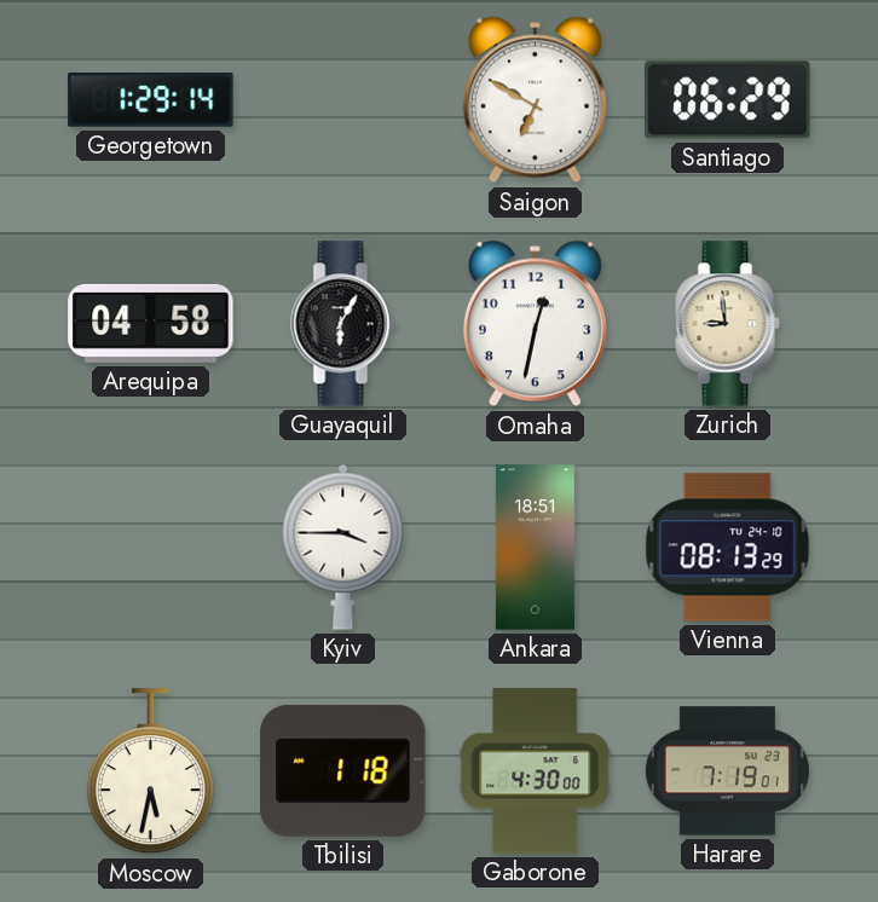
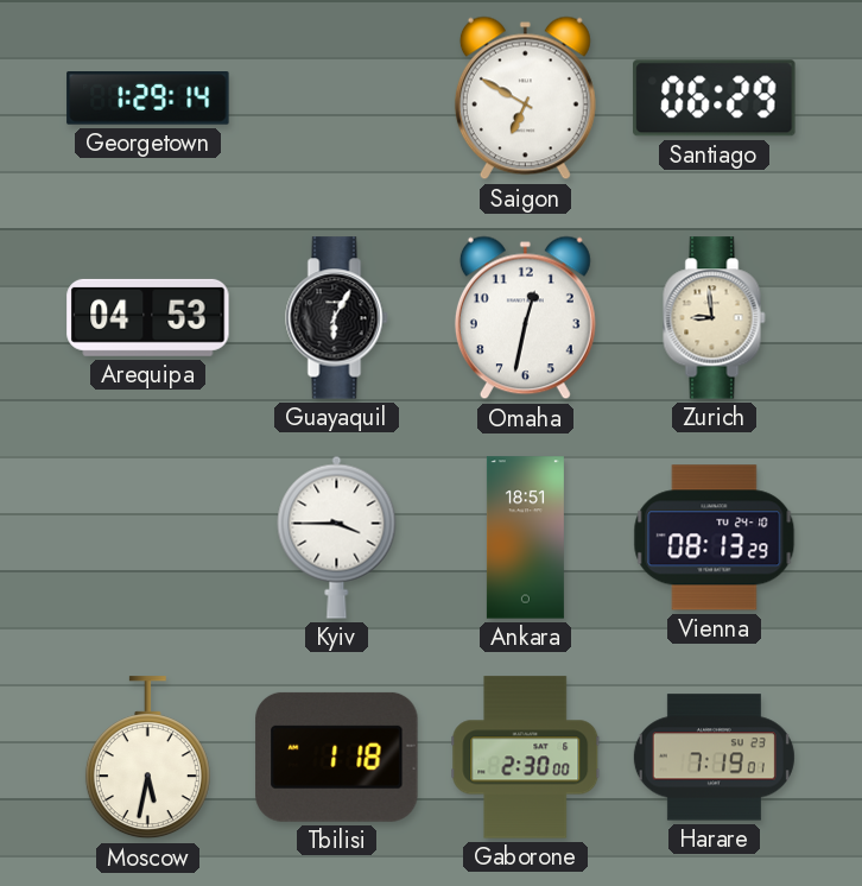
Arequipa: 04:58 -> 04:53 (148, 317)
Gaborone: 4:30 -> 2:30 (526, 758)
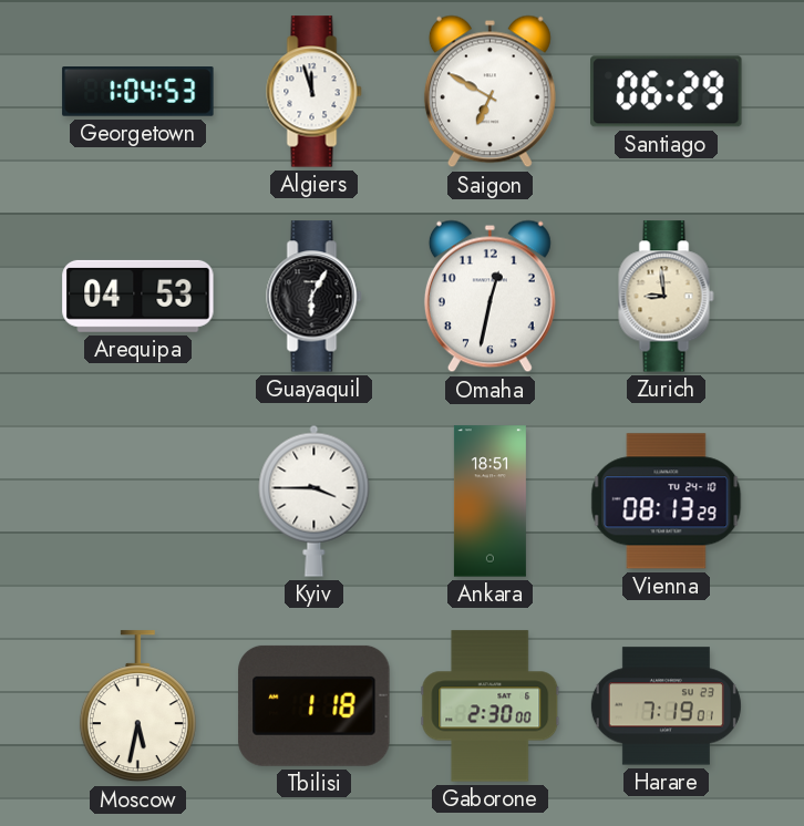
Georgetown: 1:29 -> 1:04 (138, 92)
Algiers: none -> 11:57 (315, 92)
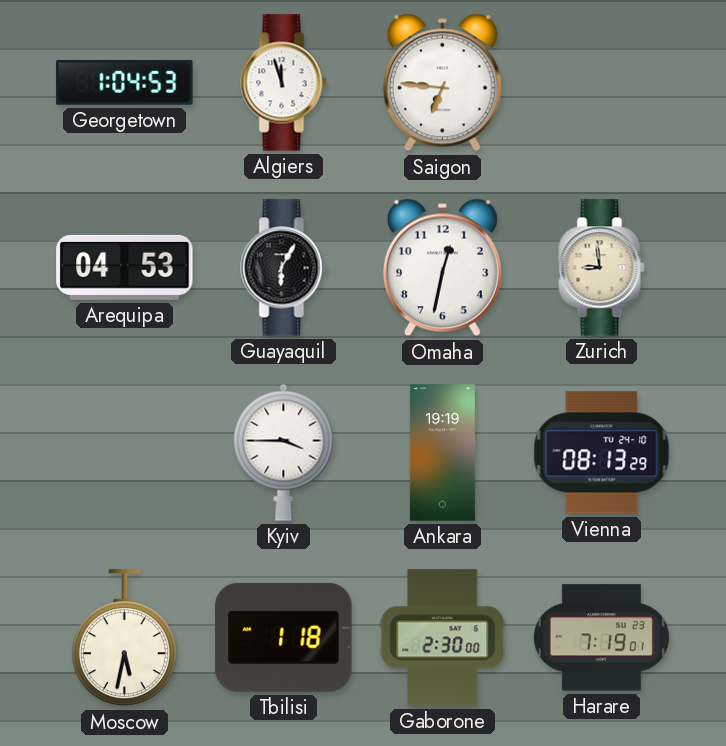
Saigon: 6:50 -> 6:46 (442, 83)
Santiago: 06:29 -> none (667, 92)
Ankara: 18:51 -> 19:19 (442, 453)
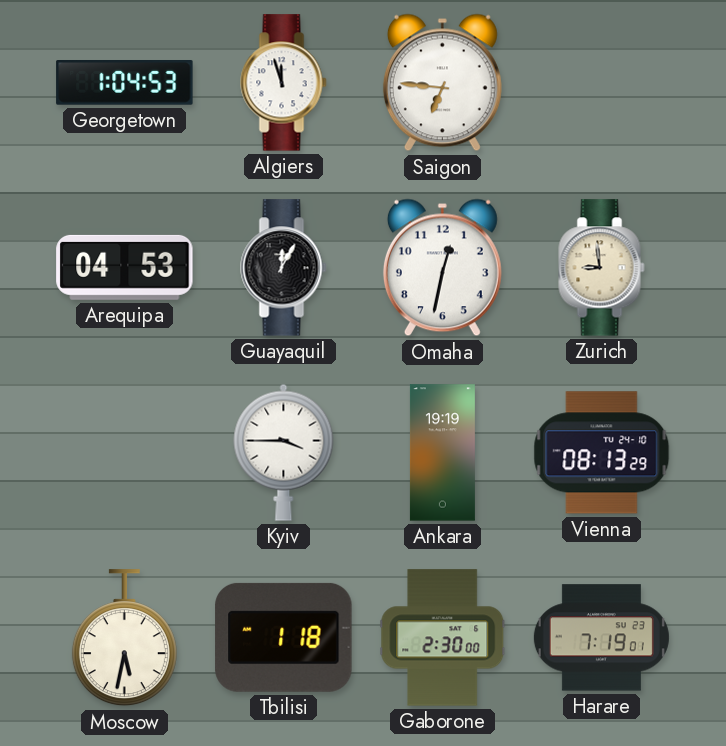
Guayaquil: 6:05 -> 12:05 (284, 268)
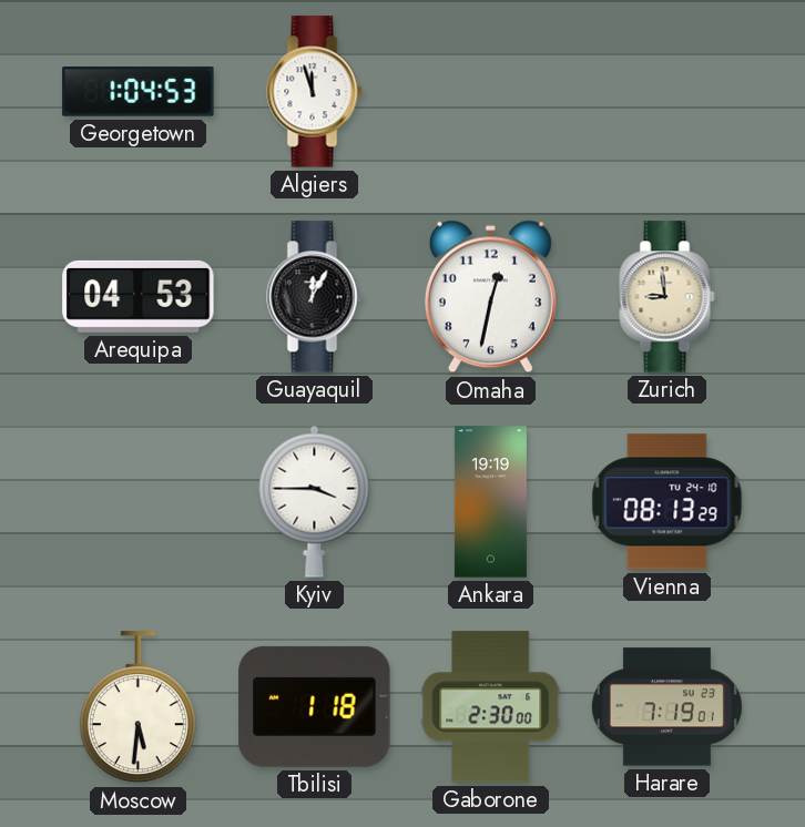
Saigon: 6:46 -> none (442, 83)
Moscow: 5:32 -> 5:31 (137, 707)
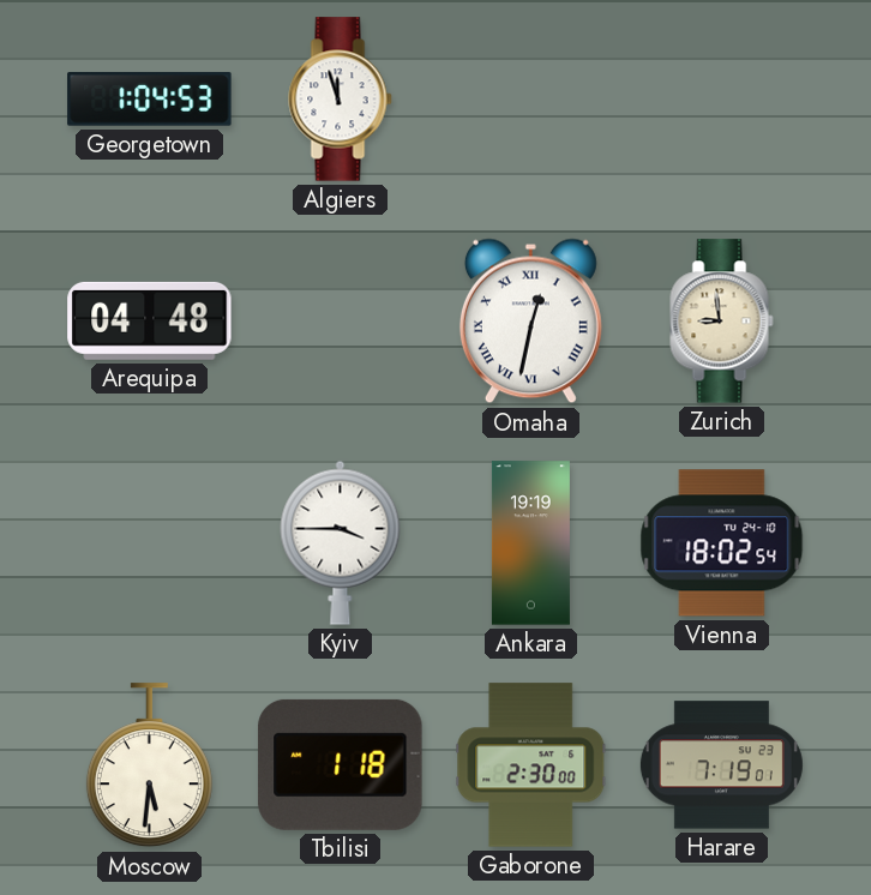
Arequipa: 04:53 -> 04:48 (150, 320)
Guayaquil: 12:05 -> none (315, 297)
Omaha numerals: Arabic -> Roman (530, 322)
Vienna: 08:13 -> 18:02 (722, 543)
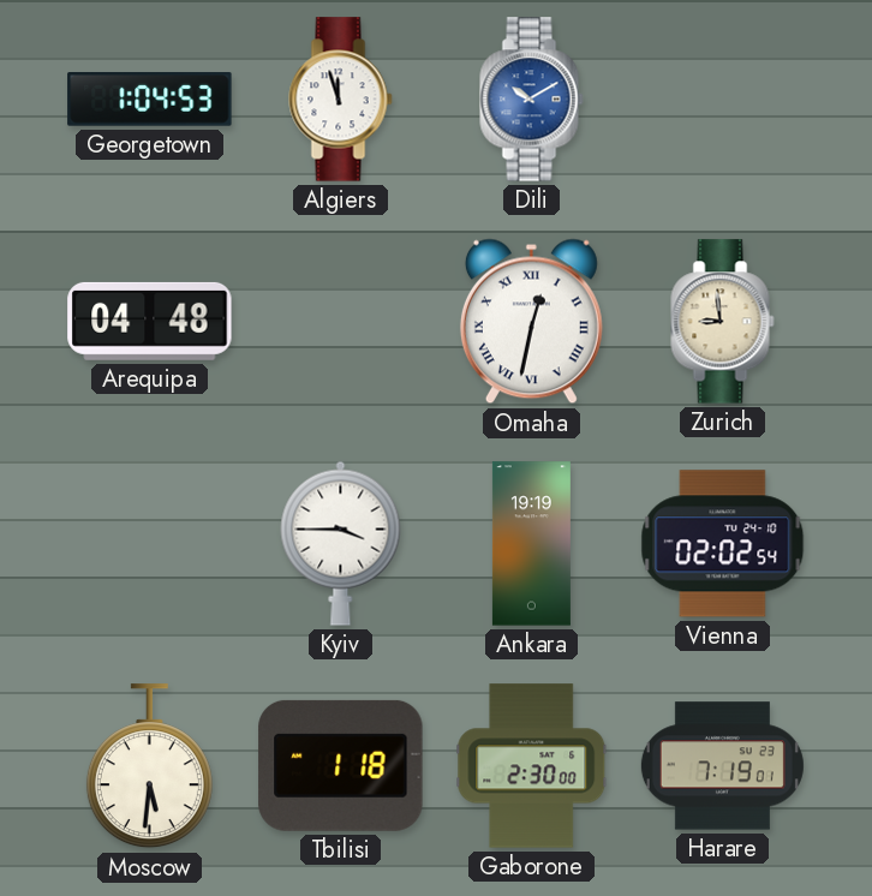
Dili: none -> 10:10 (532, 100)
Vienna: 18:02 -> 02:02 (723, 544)
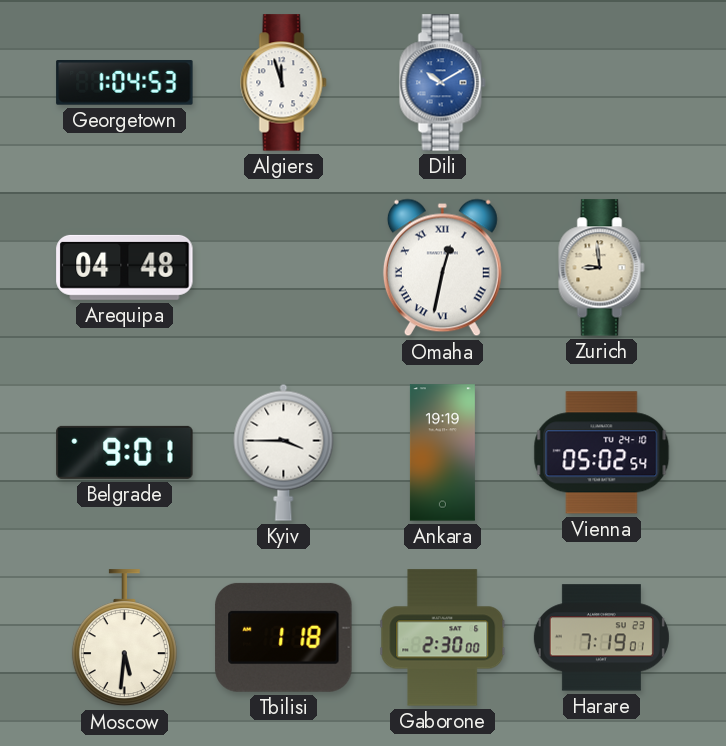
Belgrade: none -> 9:01 (125, 452)
Vienna: 02:02 -> 05:02 (602, 453)
